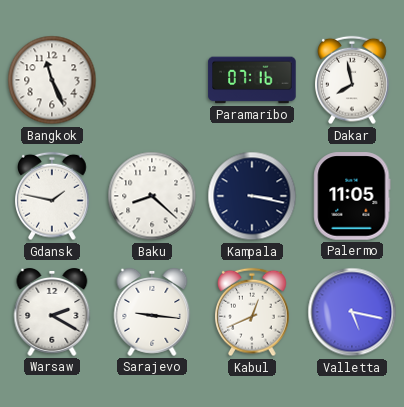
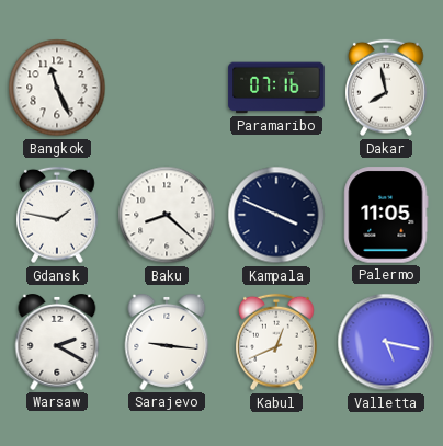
Kampala: 3:17 -> 3:49 (276, 215)
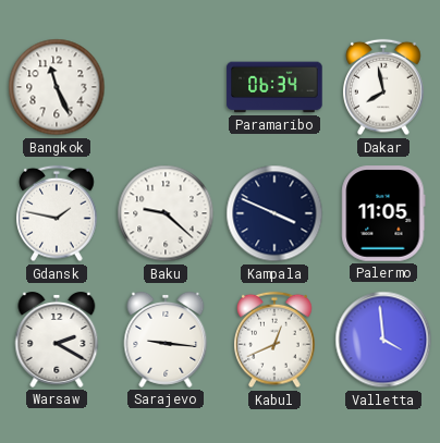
Paramaribo: 07:16 -> 06:34 (274, 87)
Baku: 8:22 -> 9:22 (166, 213)
Valletta: 5:17 -> 3:59 (383, 340)
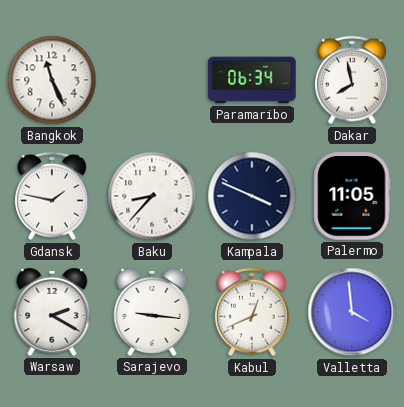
Baku: 9:22 -> 8:37 (152, 196)
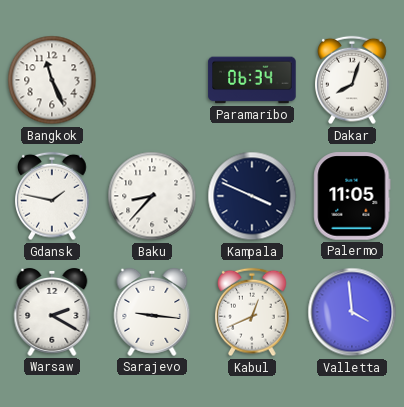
Dakar: 7:58 -> 8:03 (353, 80)
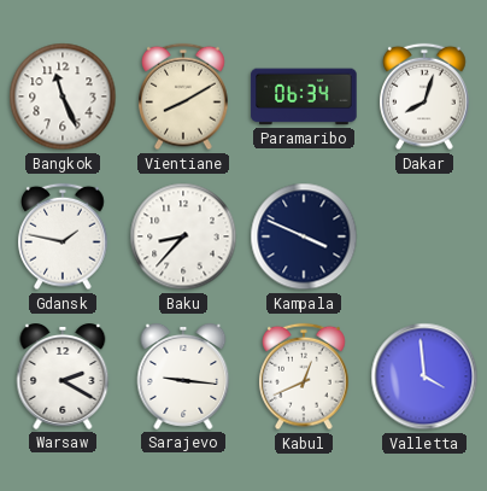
Vientiane: none -> 8:10 (184, 97)
Palermo: 11:05 -> none (352, 196)
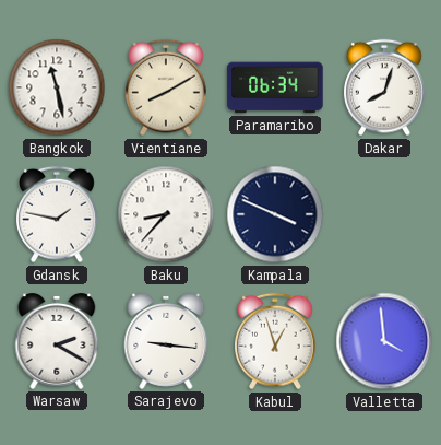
Bangkok: 11:26 -> 11:28 (57, 87)
Kabul: 12:41 -> 12:57 (276, 341)
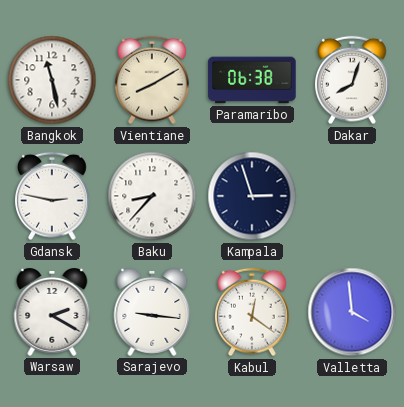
Paramaribo: 06:34 -> 06:38 (252, 80)
Gdansk: 1:47 -> 2:47 (53, 196)
Kampala: 3:49 -> 2:57 (252, 196)
Kabul: 12:57 -> 12:21 (253, 312)
